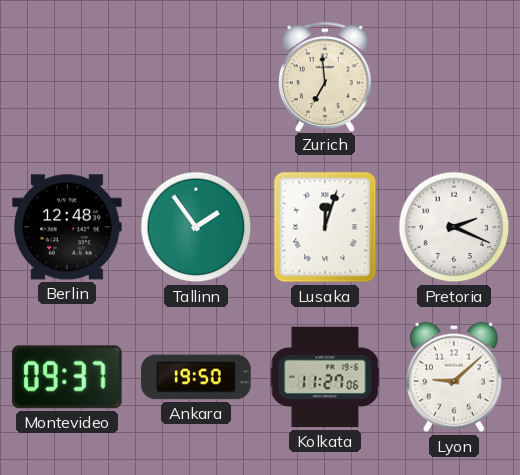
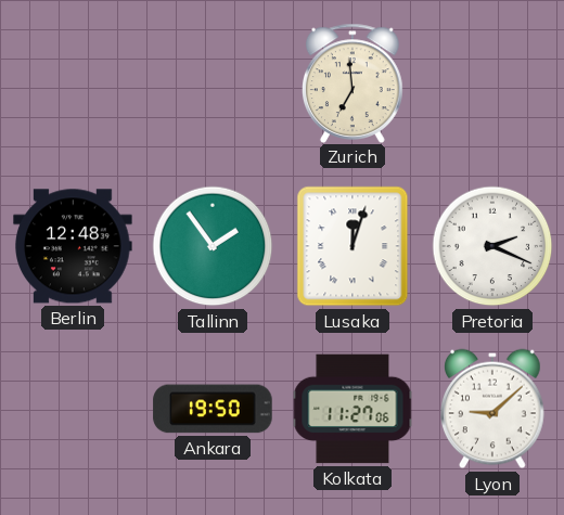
Montevideo: 09:37 -> none (67, 377)
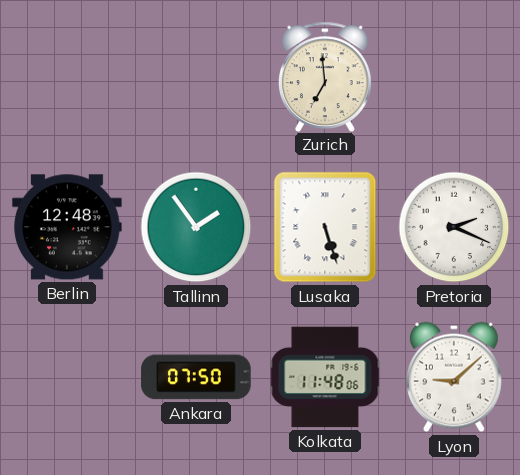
Lusaka: 12:03 -> 5:27 (325, 227)
Ankara: 19:50 -> 07:50 (196, 377)
Kolkata: 11:27 -> 11:48 (325, 377)
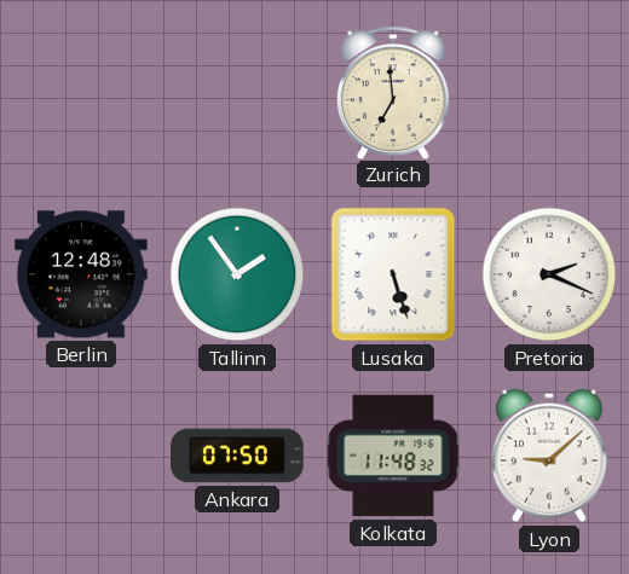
Kolkata: 11:48:06 -> 11:48:32 (393, 456)
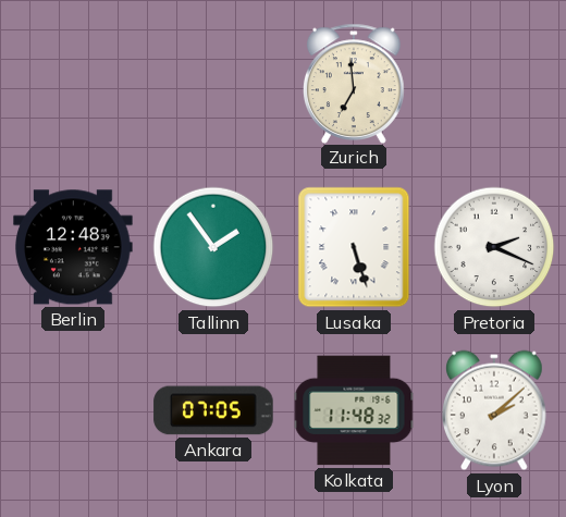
Ankara: 07:50 -> 07:05 (213, 410)
Lyon: 9:08 -> 2:08 (495, 410)
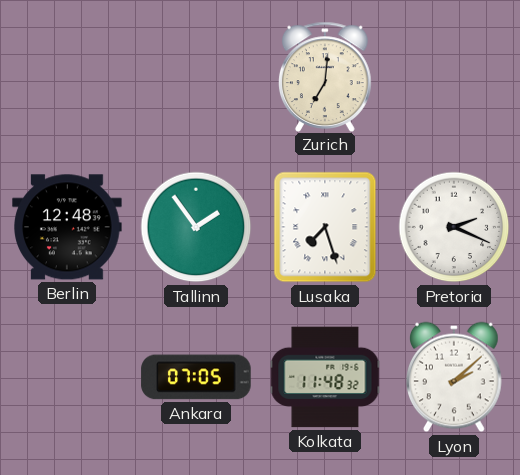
Zurich: 6:59 -> 7:01 (326, 76)
Lusaka: 5:27 -> 7:27 (325, 227)
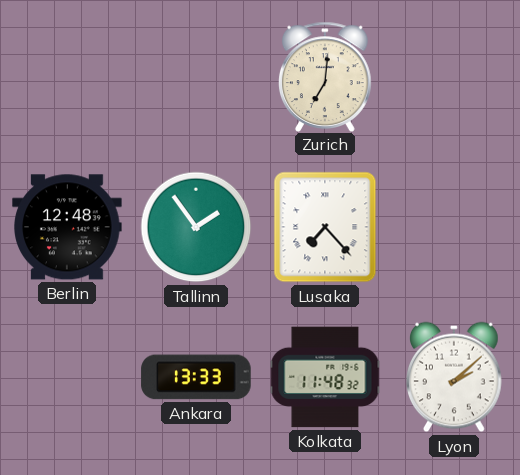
Lusaka: 7:27 -> 7:23 (325, 227)
Pretoria: 2:19 -> none (454, 227)
Ankara: 07:05 -> 13:33 (196, 377)
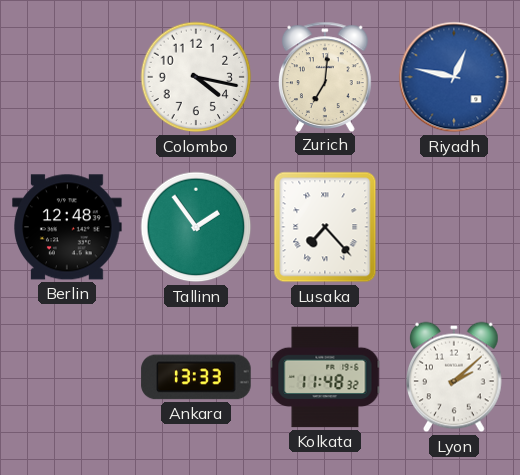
Colombo: none -> 4:17 (196, 77)
Riyadh: none -> 12:47 (454, 77)
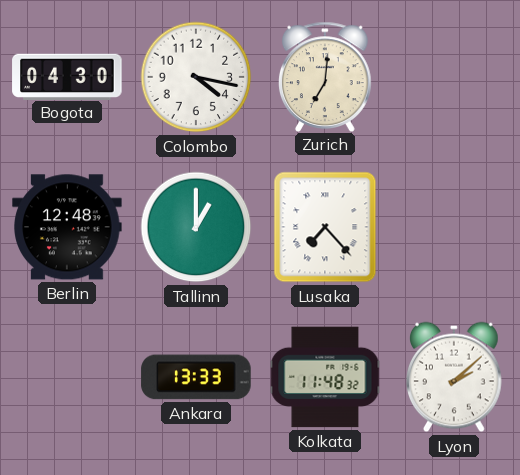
Bogota: none -> 04:30 (67, 76)
Riyadh: 12:47 -> none (454, 77)
Tallinn: 1:54 -> 1:00 (196, 227)
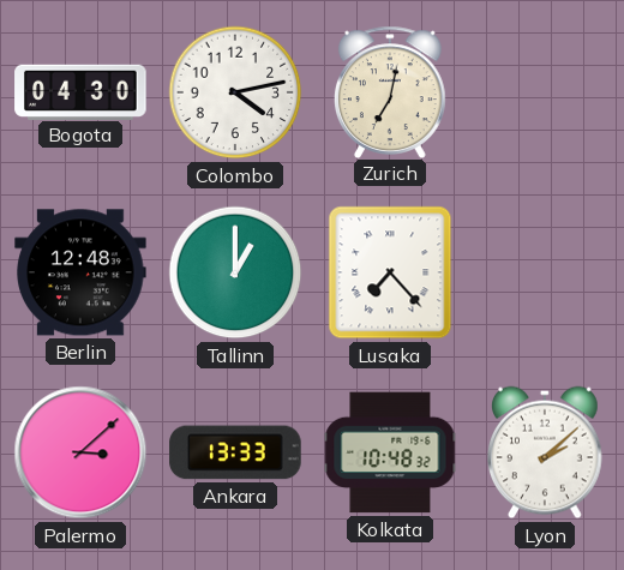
Colombo: 4:17 -> 4:13 (235, 92)
Zurich: 7:01 -> 7:02 (391, 91)
Palermo: none -> 3:08 (80, 452)
Kolkata: 11:48 -> 10:48 (390, 452)
